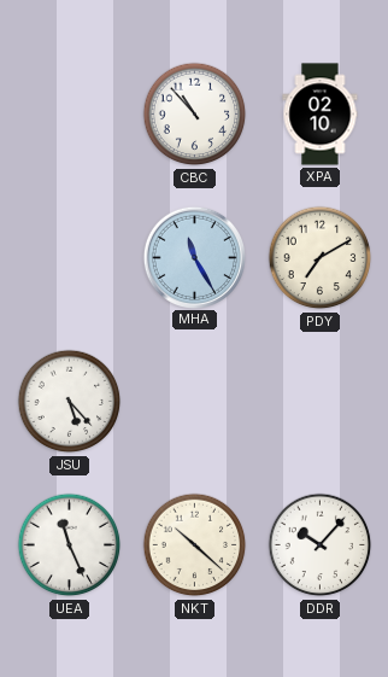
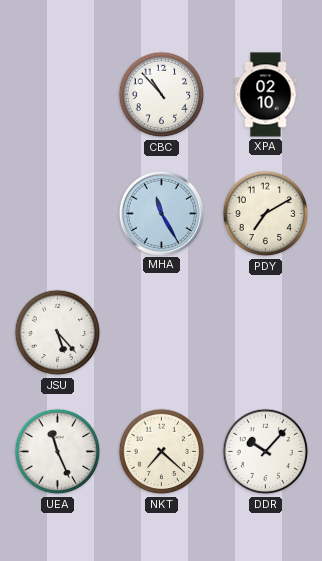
NKT: 10:22 -> 7:22 (162, 452)
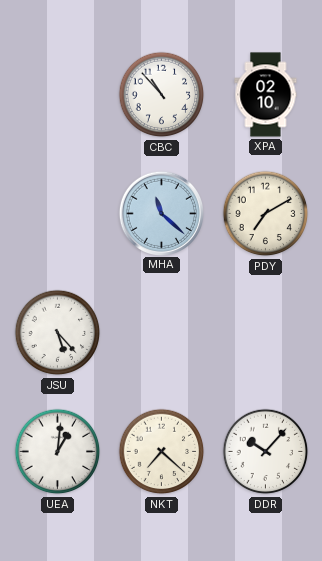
MHA: 11:25 -> 11:22 (161, 213)
UEA: 11:26 -> 1:01 (58, 452)
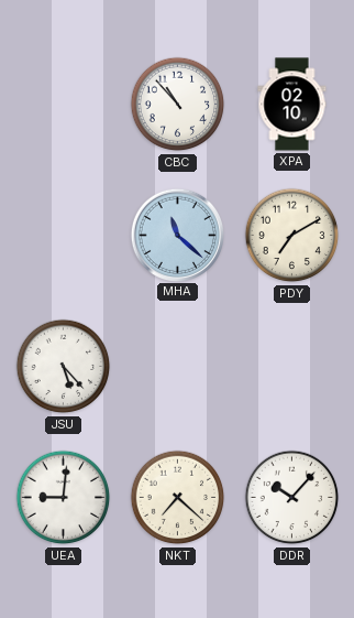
UEA: 1:01 -> 9:01 (64, 498)
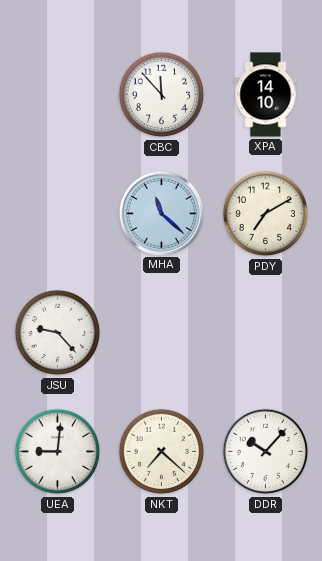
CBC: 10:53 -> 11:53 (162, 95)
XPA: 02:10 -> 14:10 (266, 95)
JSU: 5:23 -> 9:23 (58, 333)
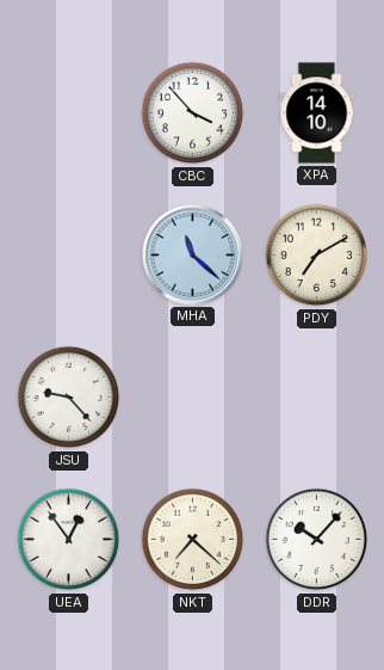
CBC: 11:53 -> 3:53 (193, 113)
UEA: 9:01 -> 12:54 (69, 540)
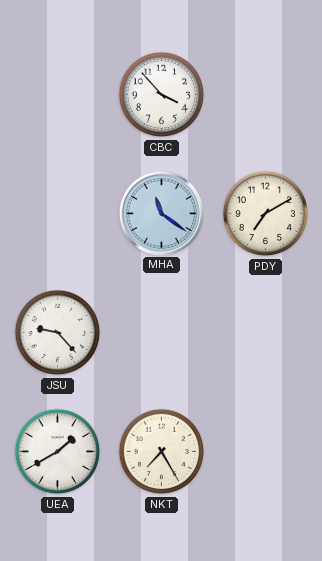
XPA: 14:10 -> none (317, 113)
MHA: 11:22 -> 11:21 (161, 213)
UEA: 12:54 -> 1:40 (58, 452)
NKT: 7:22 -> 7:25 (162, 452)
DDR: 10:07 -> none (317, 540)
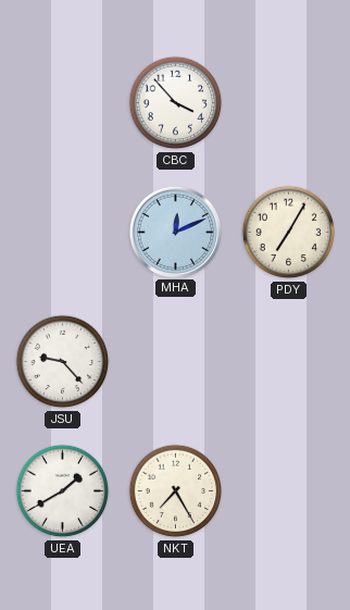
MHA: 11:21 -> 12:11 (175, 232)
PDY: 7:10 -> 7:05 (289, 233)
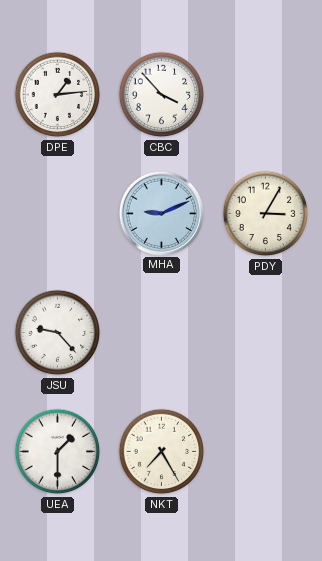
DPE: none -> 1:14 (58, 95)
MHA: 12:11 -> 9:11 (161, 213)
PDY: 7:05 -> 3:05 (266, 214)
UEA: 1:40 -> 1:30 (58, 452)
